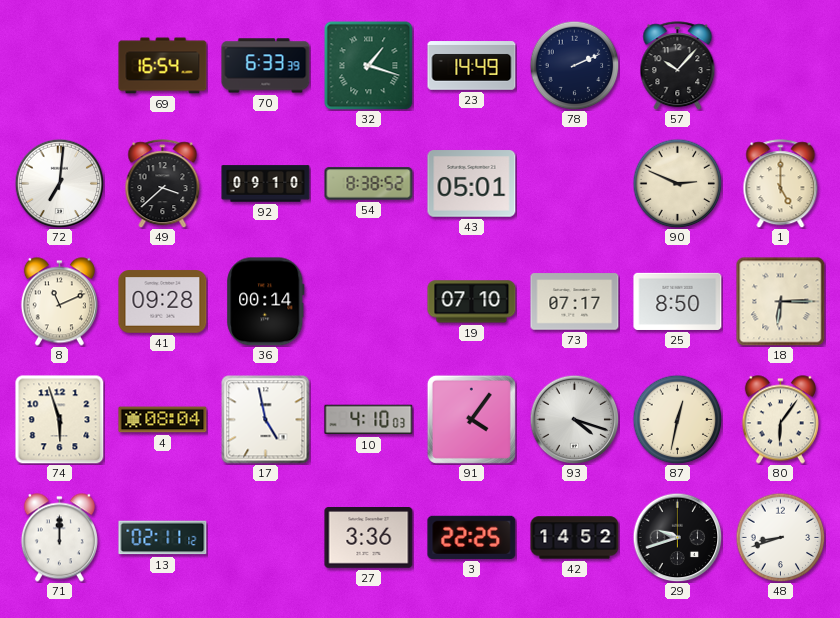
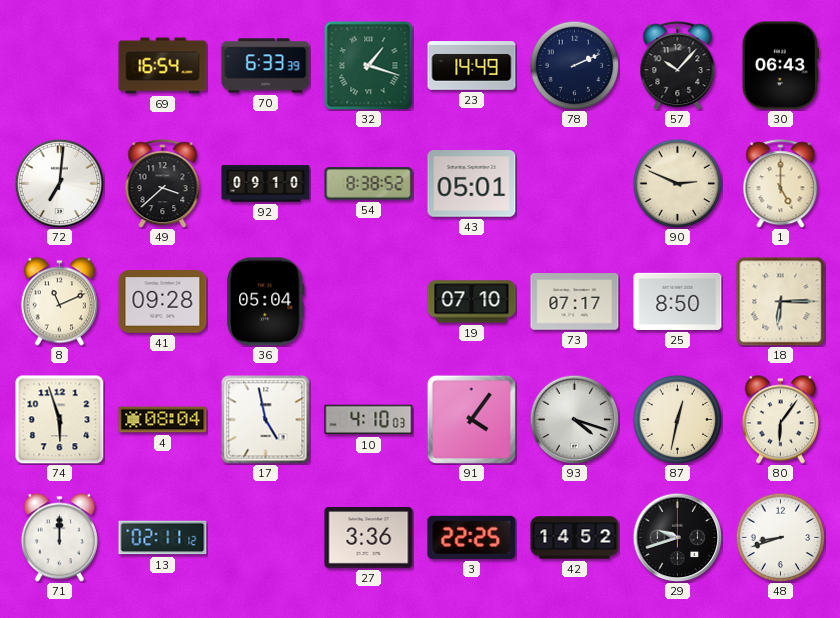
30: none -> 06:43 (780, 66)
36: 00:14 -> 05:04 (266, 302)
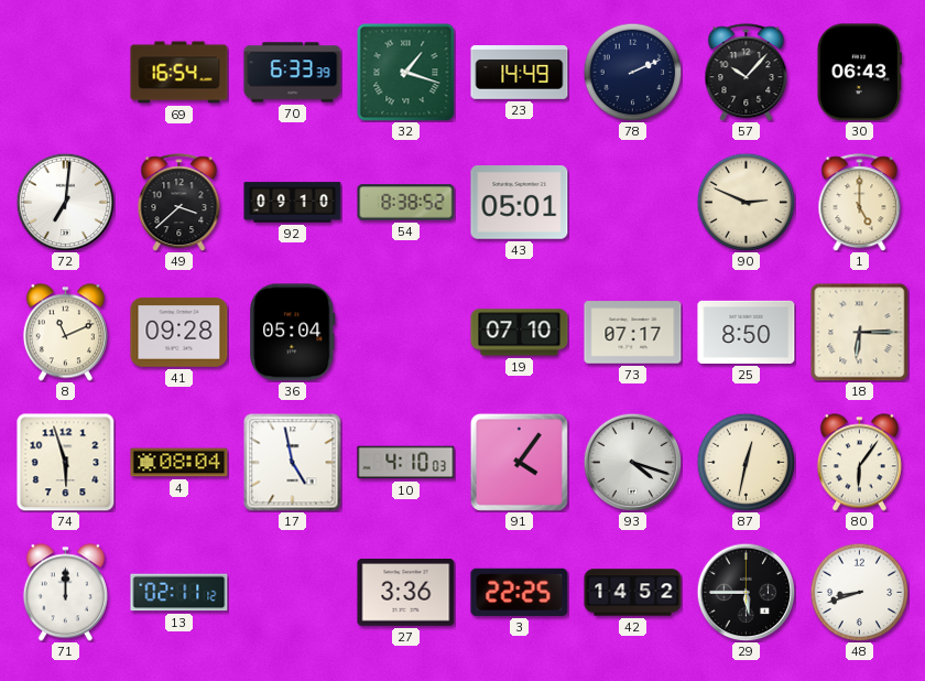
29: 9:42 -> 5:45 (746, 592)
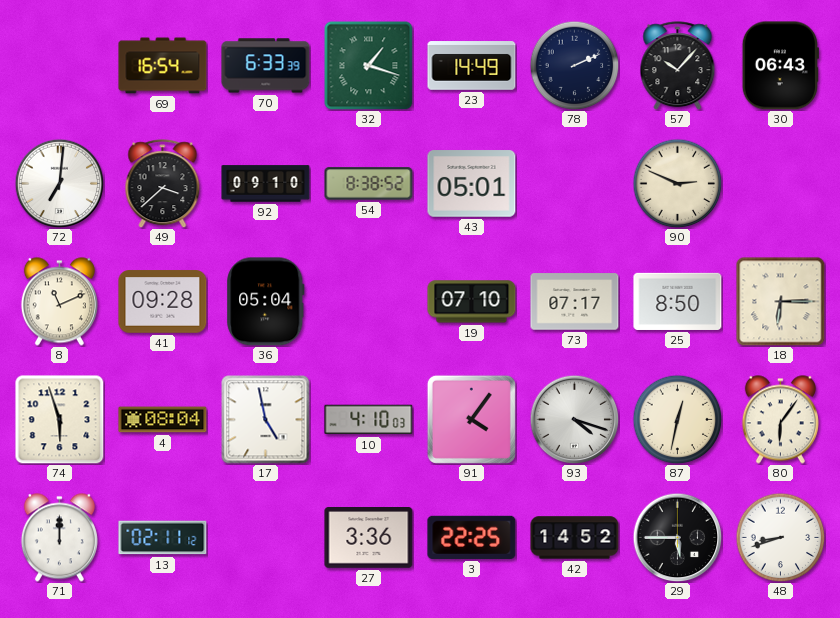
1: 5:00 -> none (860, 203)
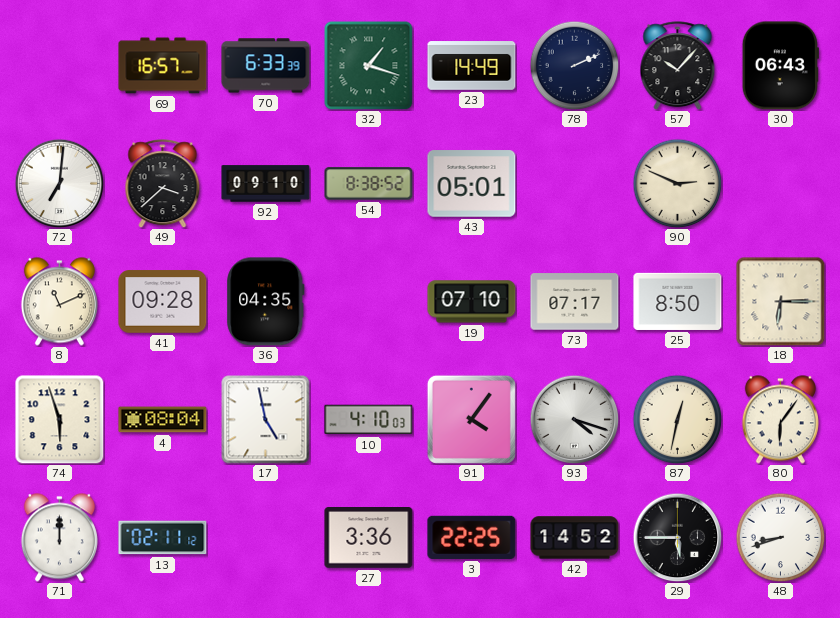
69: 16:54 -> 16:57 (163, 66)
36: 05:04 -> 04:35 (266, 302)
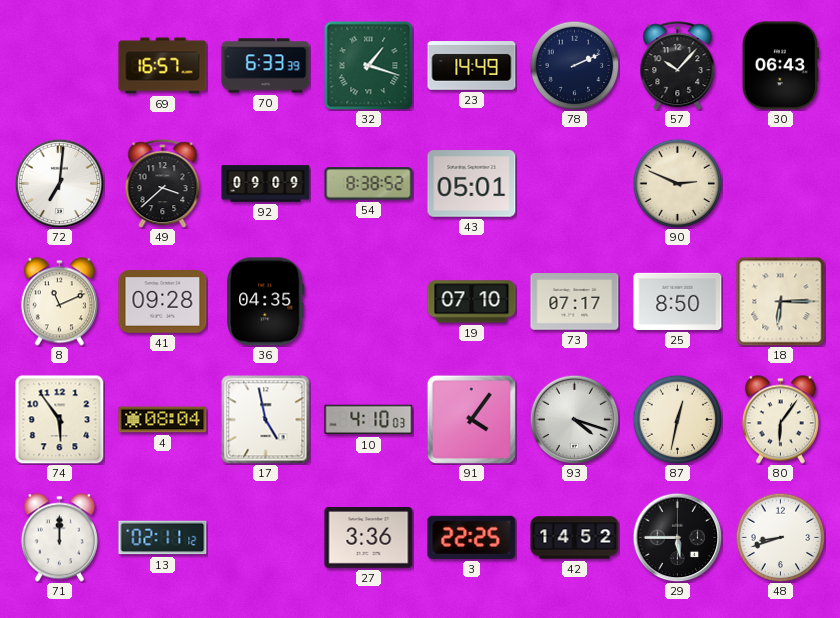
92: 09:10 -> 09:09 (266, 184)
74: 5:57 -> 5:54 (59, 419)
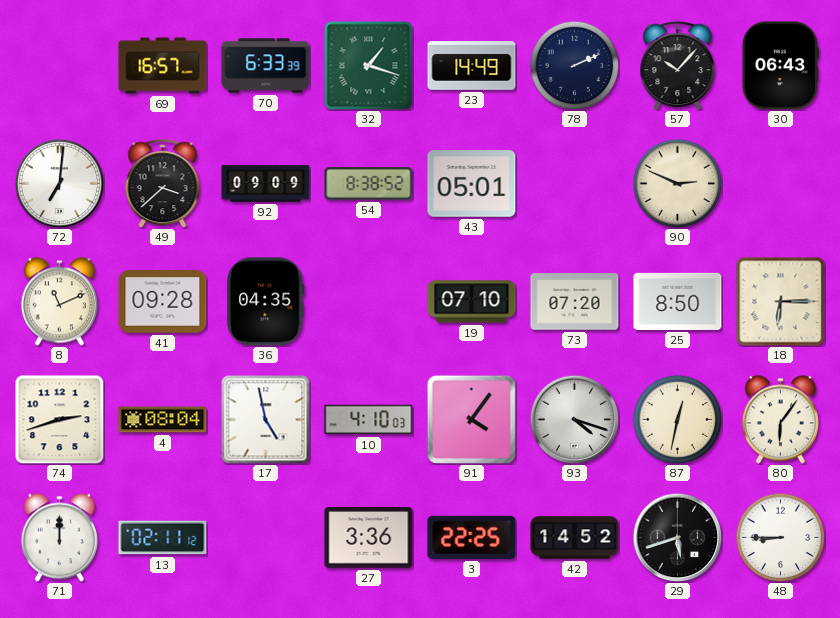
73: 07:17 -> 07:20 (575, 302)
74: 5:54 -> 2:42 (59, 419)
29: 5:45 -> 5:42 (677, 537)
48: 8:42 -> 8:45 (780, 537)
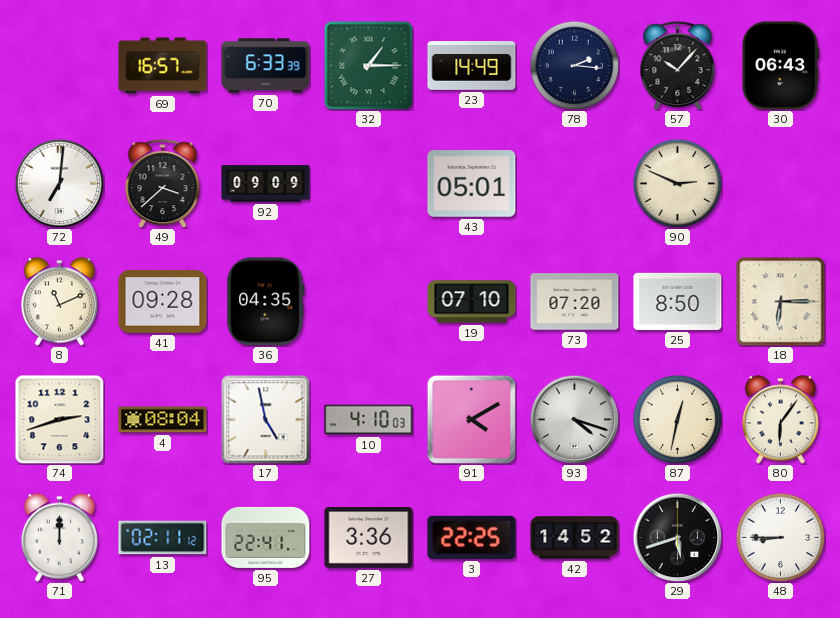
32: 1:18 -> 1:15 (368, 65)
78: 2:11 -> 2:16 (574, 65)
54: 8:38 -> none (369, 184)
91: 4:06 -> 4:10 (471, 419)
95: none -> 22:41 (266, 537)
